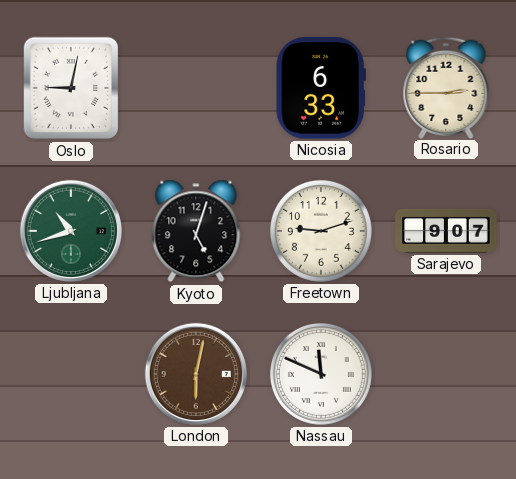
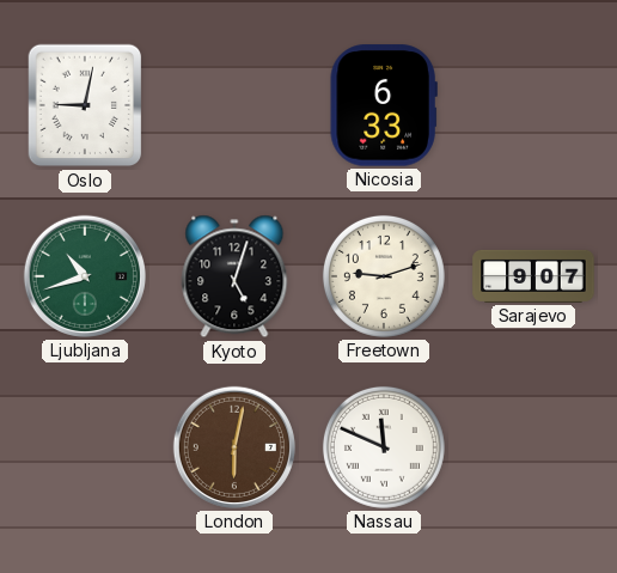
Rosario: 2:45 -> none (446, 87)
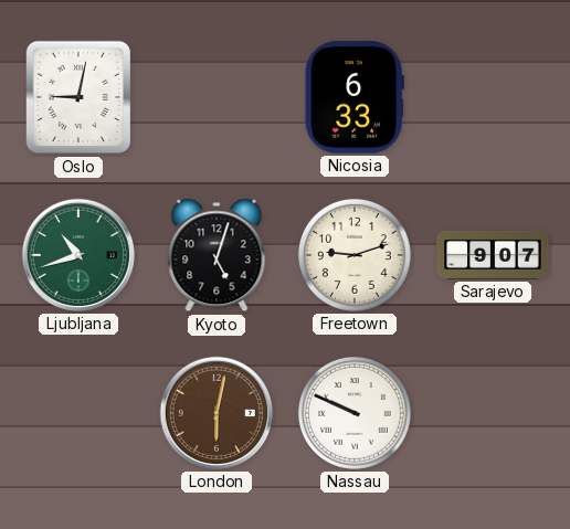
Nassau: 11:49 -> 9:49 (355, 413)
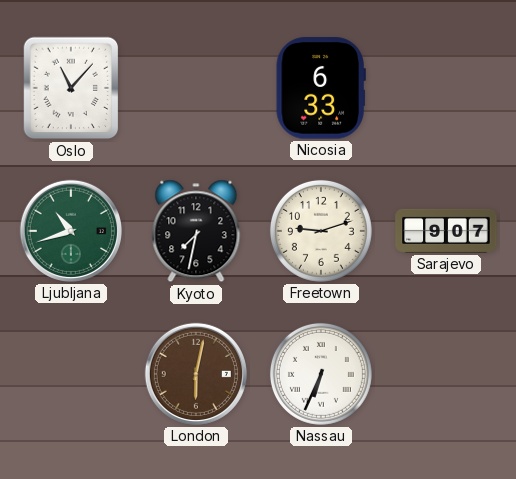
Oslo: 9:02 -> 11:07 (71, 88)
Kyoto: 5:03 -> 7:32 (196, 231)
Nassau: 9:49 -> 6:34 (321, 374)
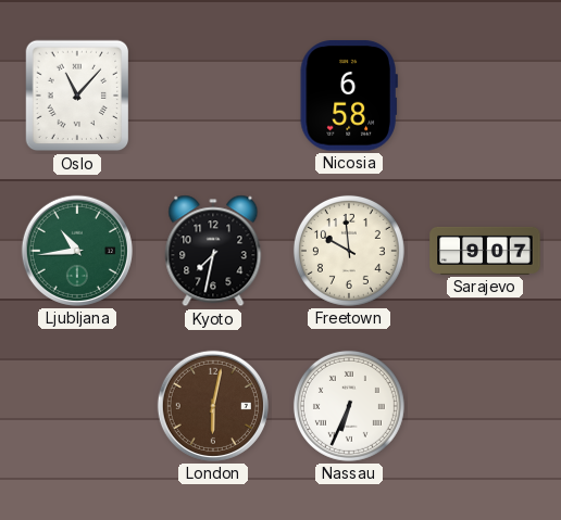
Nicosia: 6:33 -> 6:58 (349, 96)
Ljubljana: 10:42 -> 10:44 (77, 251)
Freetown: 9:12 -> 9:59 (349, 251)
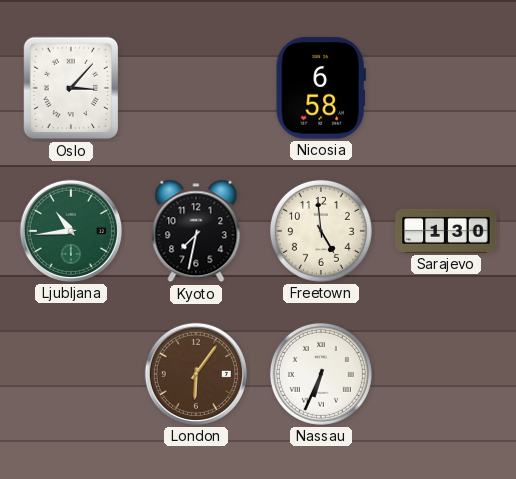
Oslo: 11:07 -> 3:07 (71, 88)
Freetown: 9:59 -> 4:59 (321, 231)
Sarajevo: 9:07 -> 1:30 (446, 231)
London: 6:02 -> 6:06 (196, 374)
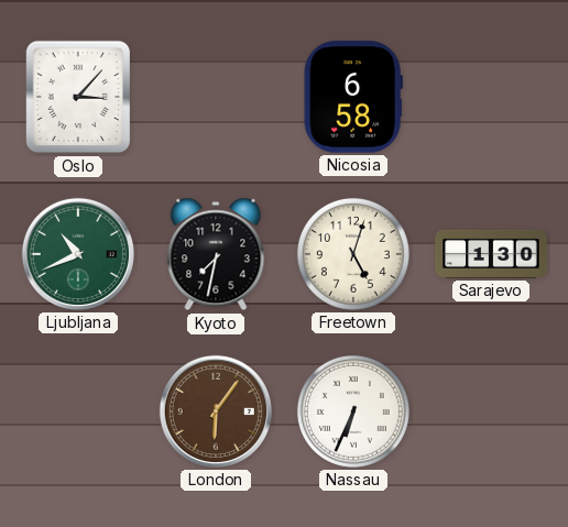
Ljubljana: 10:44 -> 10:41 (78, 254)
Freetown: 4:59 -> 5:03 (353, 254)
